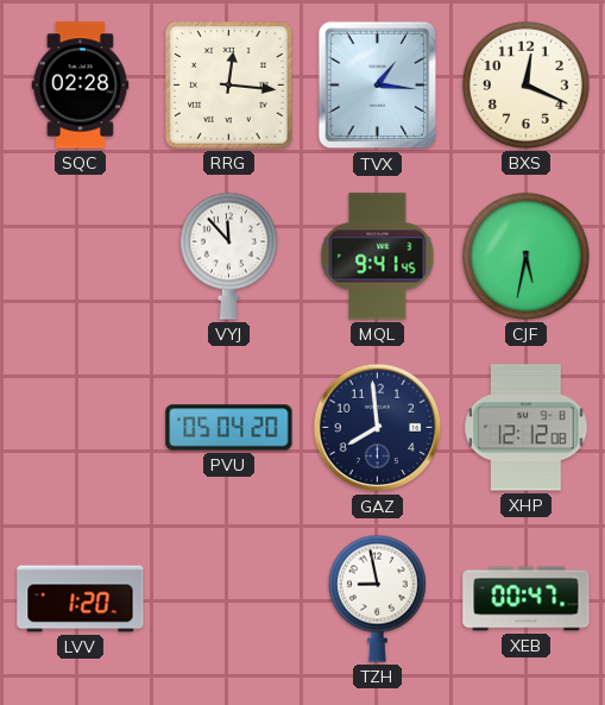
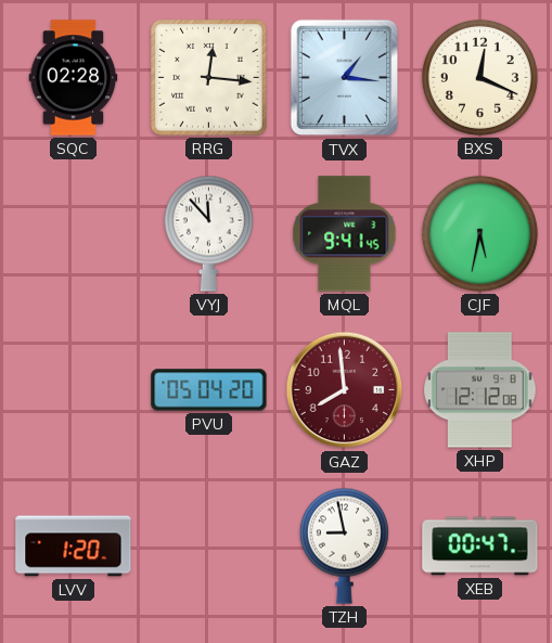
GAZ dial: navy -> burgundy (345, 390)
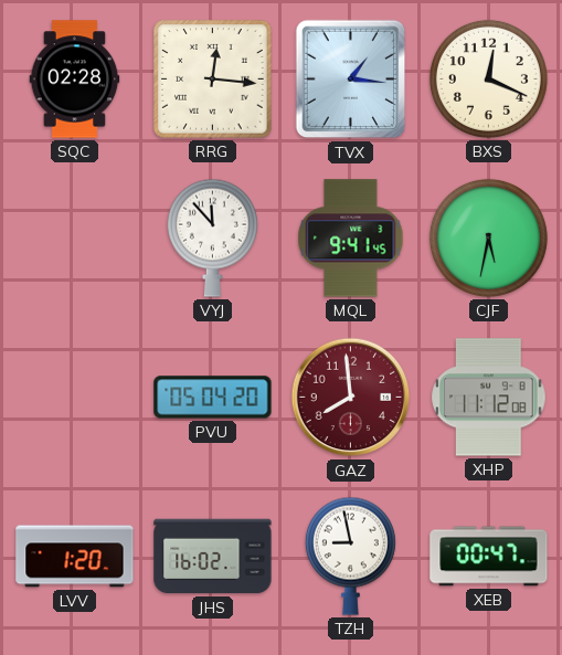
XHP: 12:12 -> 11:12 (489, 398)
JHS: none -> 16:02 (213, 557)
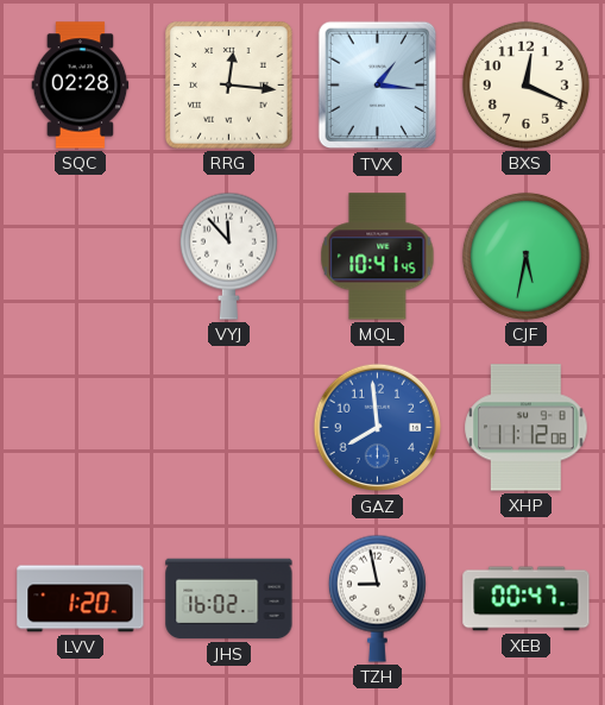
MQL: 9:41 -> 10:41 (378, 257)
PVU: 05:04 -> none (213, 398)
GAZ dial: burgundy -> blue (378, 428)
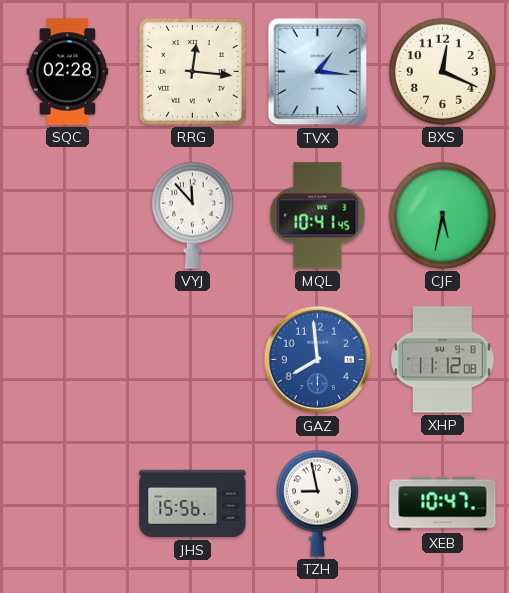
LVV: 1:20 -> none (81, 599)
JHS: 16:02 -> 15:56 (193, 504)
XEB: 00:47 -> 10:47 (443, 504)
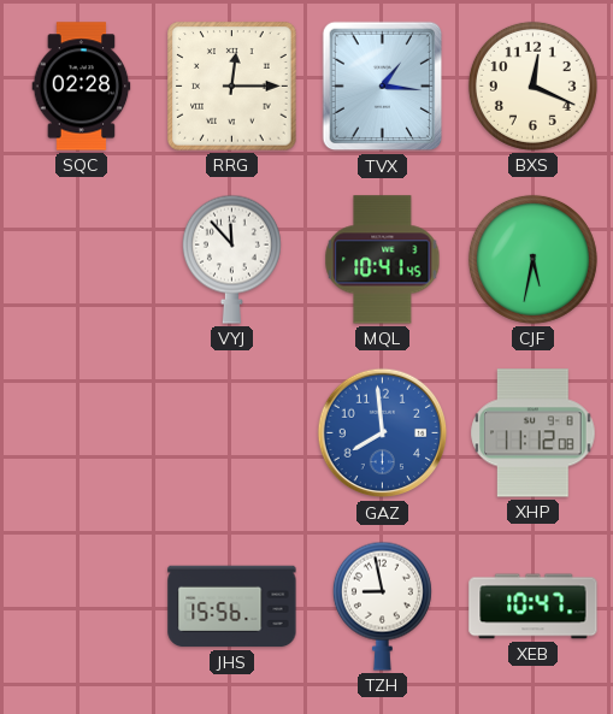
RRG: 12:16 -> 12:15 (232, 87)
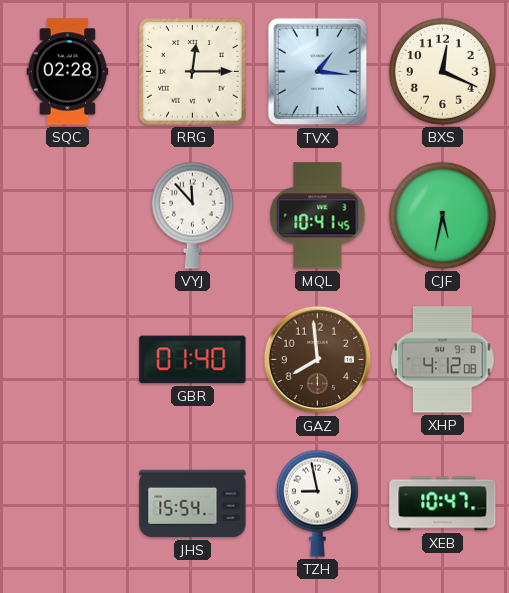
GBR: none -> 01:40 (193, 360)
GAZ dial: blue -> brown (318, 360)
XHP: 11:12 -> 4:12 (443, 360)
JHS: 15:56 -> 15:54 (193, 504)
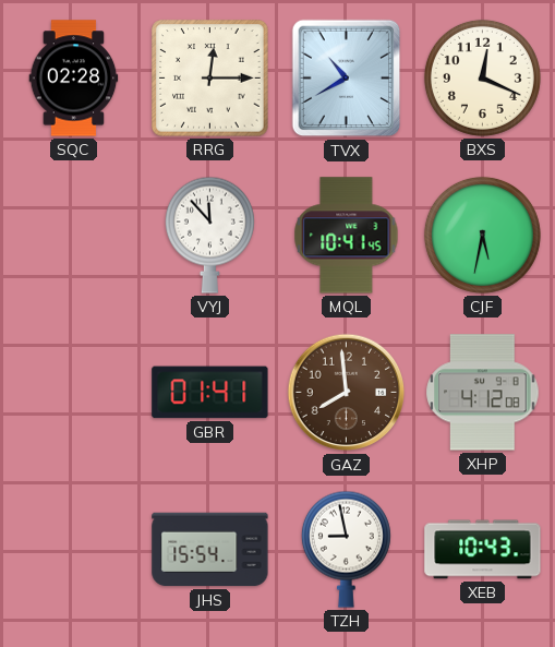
TVX: 1:16 -> 10:40 (347, 79)
GBR: 01:40 -> 01:41 (210, 393)
XEB: 10:47 -> 10:43 (483, 550)
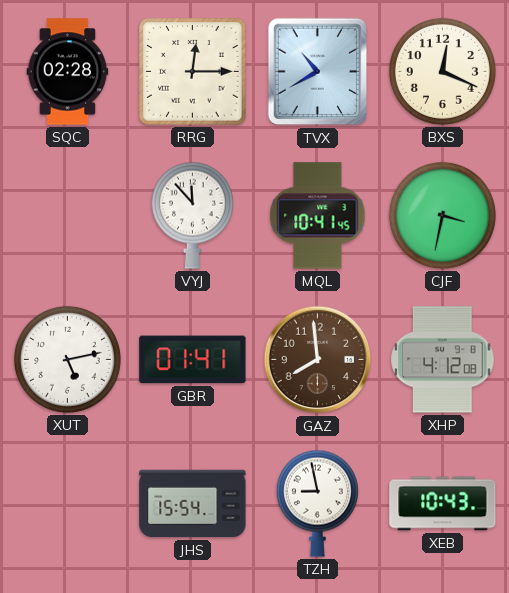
CJF: 5:32 -> 3:32 (442, 215)
XUT: none -> 5:13 (67, 359)
